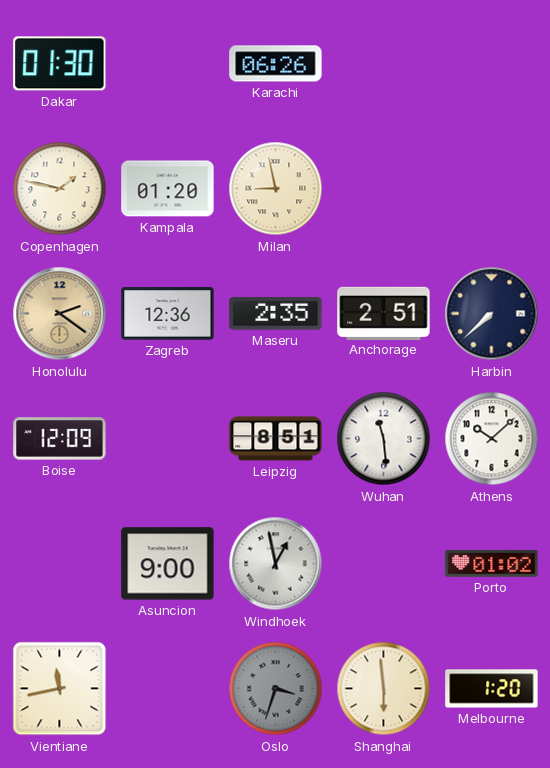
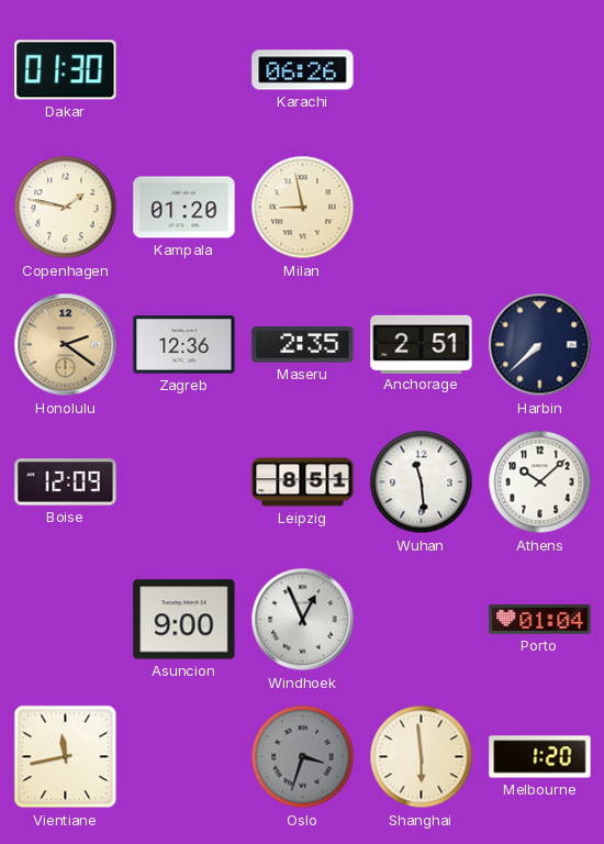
Windhoek: 12:58 -> 12:56 (303, 620)
Porto: 01:02 -> 01:04 (540, 620)
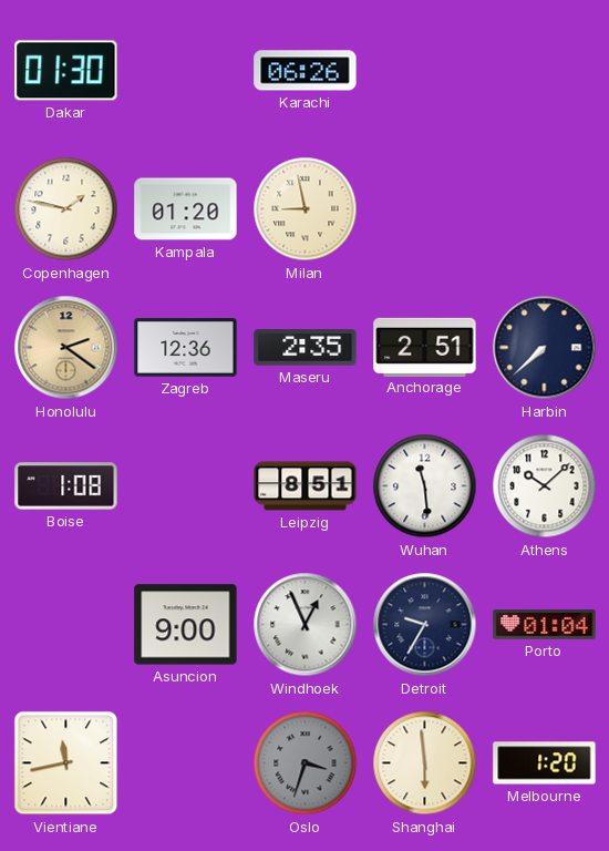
Boise: 12:09 -> 1:08 (66, 486)
Detroit: none -> 9:35 (425, 625)
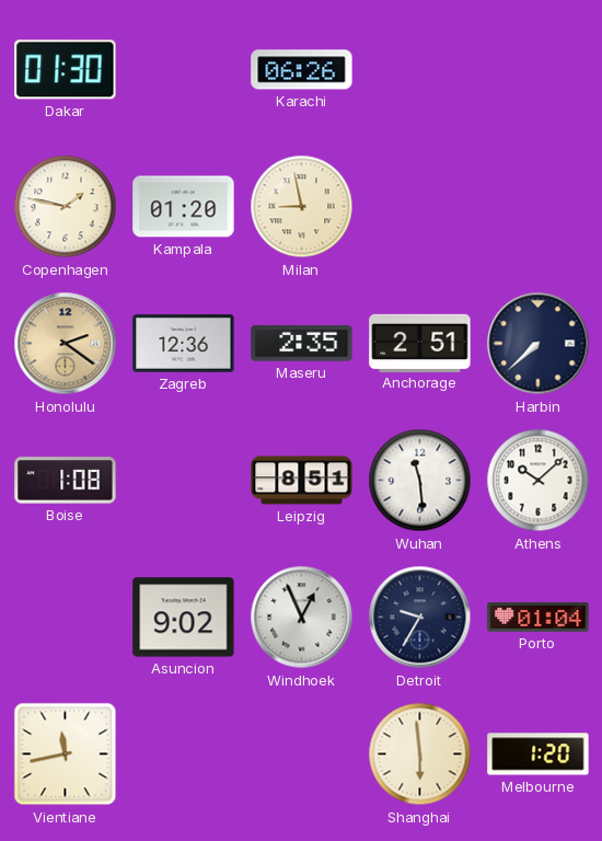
Asuncion: 9:00 -> 9:02 (184, 618)
Oslo: 3:33 -> none (306, 763)
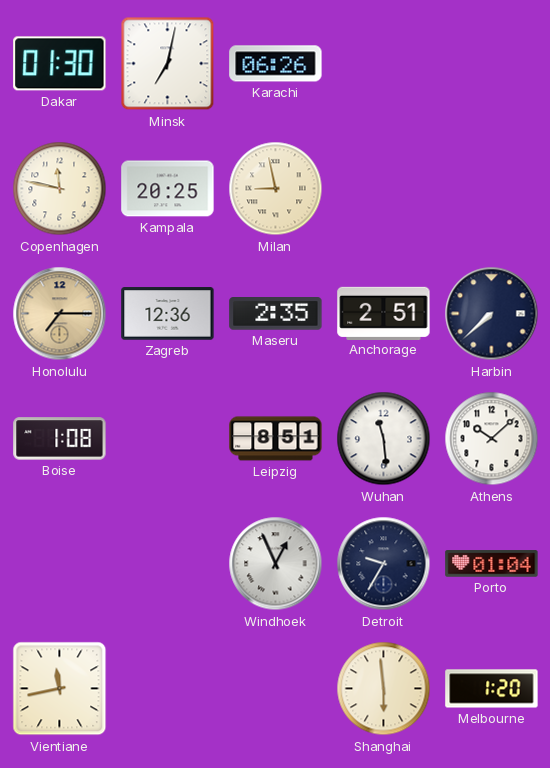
Minsk: none -> 7:02 (168, 64)
Copenhagen: 1:47 -> 11:47 (60, 189)
Kampala: 01:20 -> 20:25 (168, 189)
Honolulu: 2:21 -> 7:15 (60, 314)
Asuncion: 9:02 -> none (184, 618)
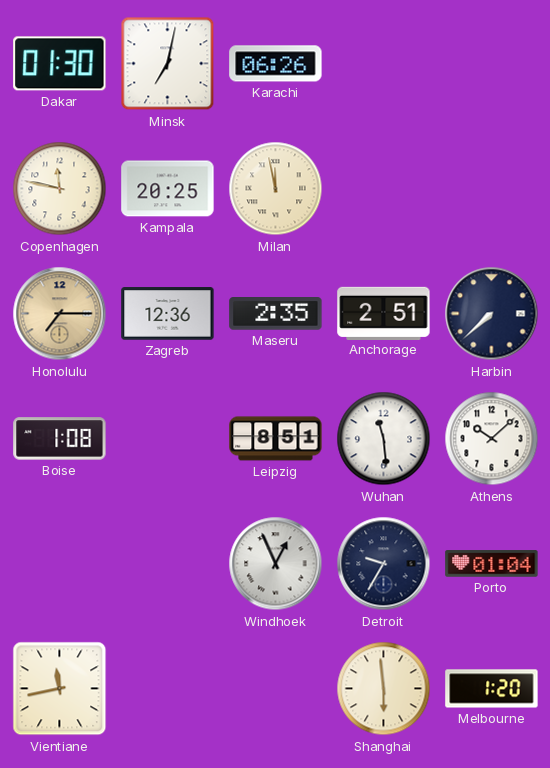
Milan: 8:58 -> 11:58 (276, 189)
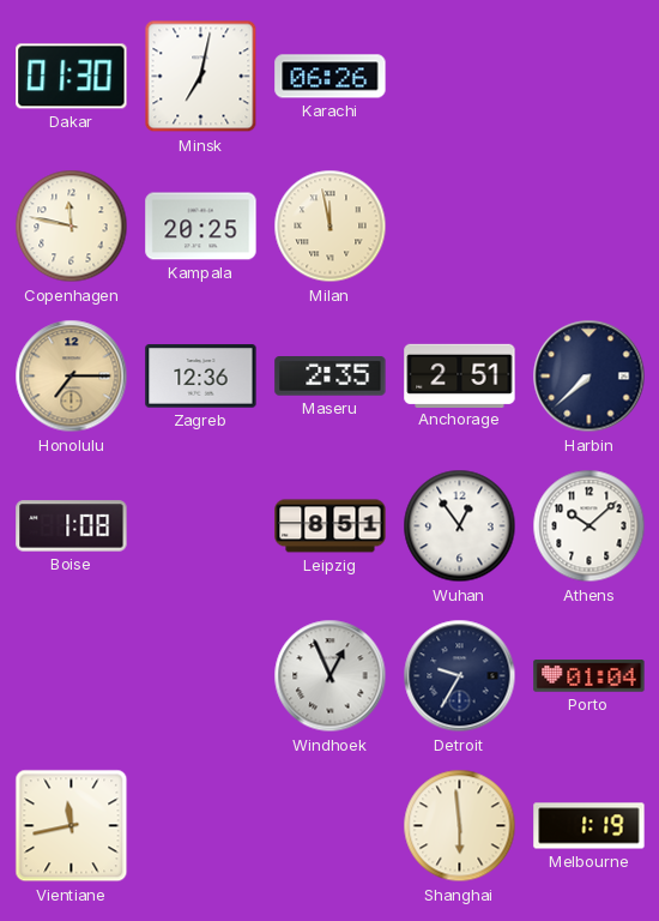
Wuhan: 11:29 -> 12:54 (460, 526)
Melbourne: 1:20 -> 1:19 (590, 826)
